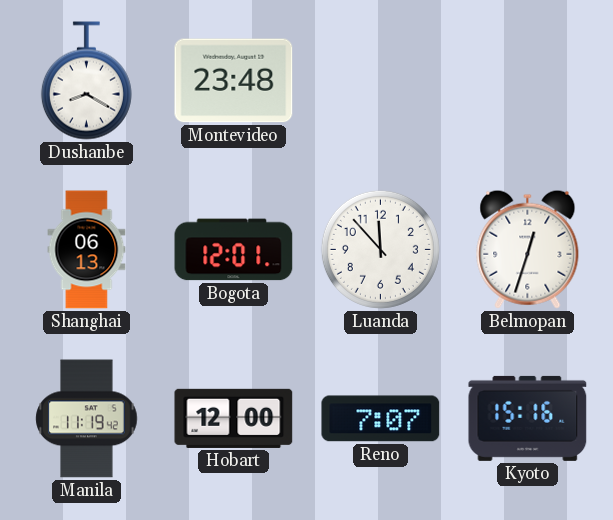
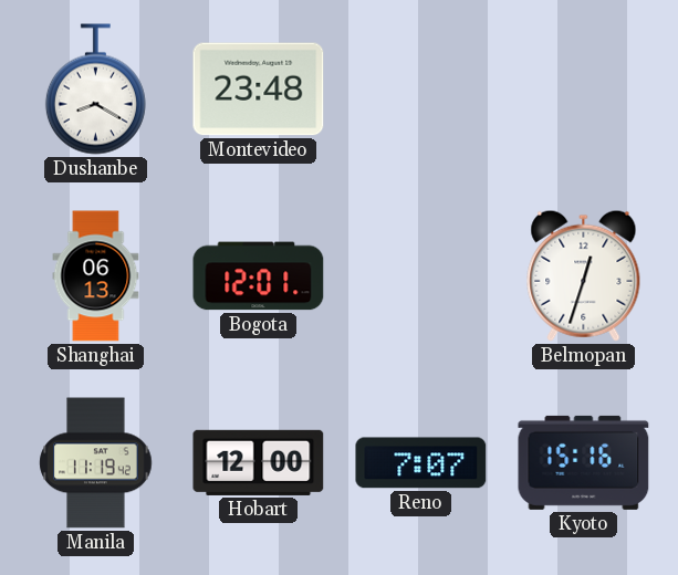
Luanda: 11:53 -> none (380, 249)
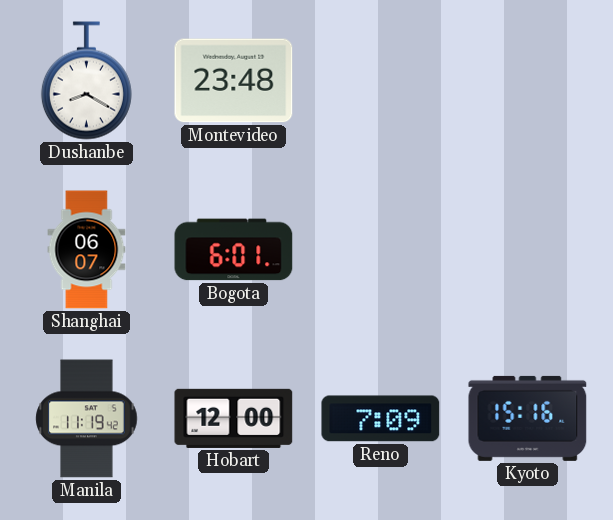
Shanghai: 06:13 -> 06:07 (87, 250)
Bogota: 12:01 -> 6:01 (234, 250)
Belmopan: 12:33 -> none (584, 275)
Reno: 7:07 -> 7:09 (381, 419)
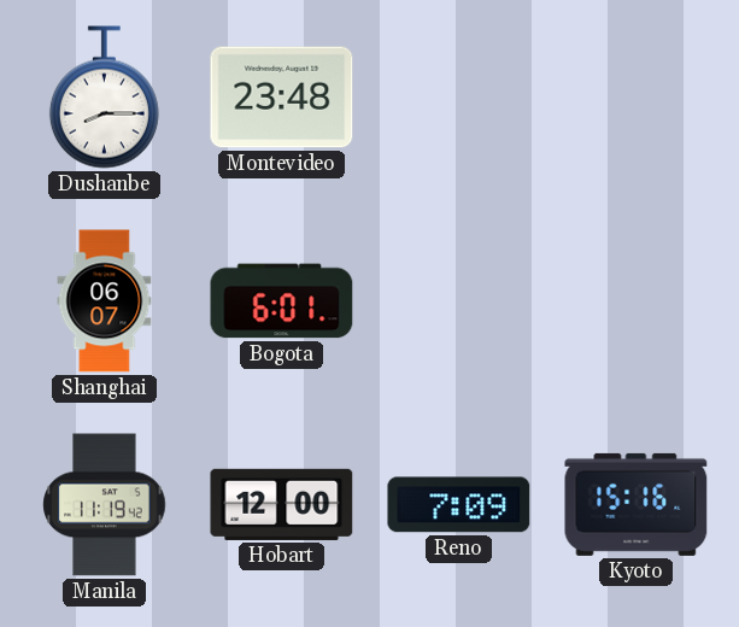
Dushanbe: 8:20 -> 8:15 (104, 98)
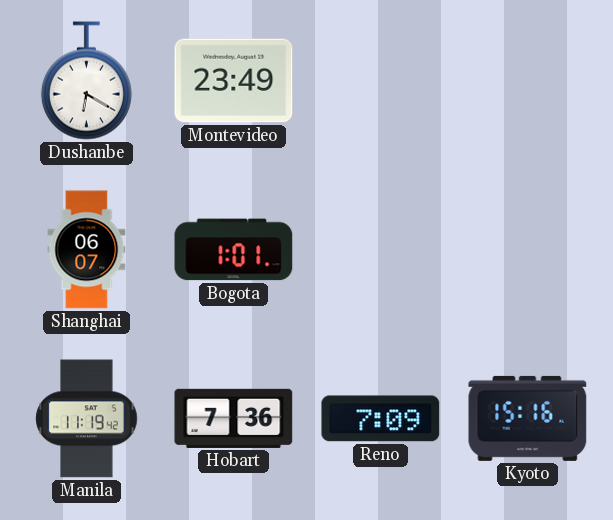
Dushanbe: 8:15 -> 6:20 (86, 81)
Montevideo: 23:48 -> 23:49 (234, 81)
Bogota: 6:01 -> 1:01 (234, 250)
Hobart: 12:00 -> 7:36 (234, 418)
